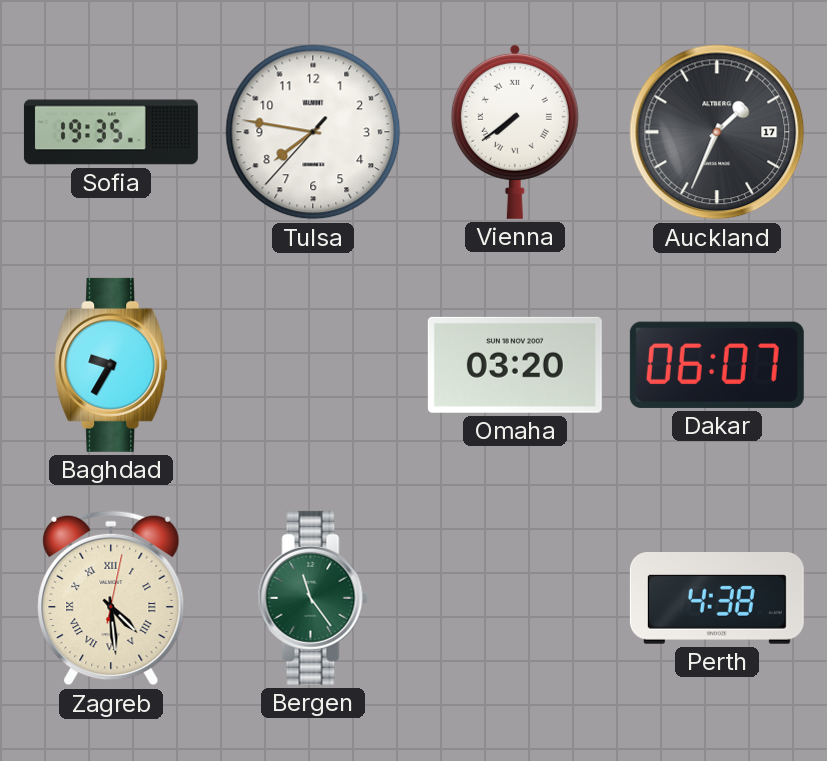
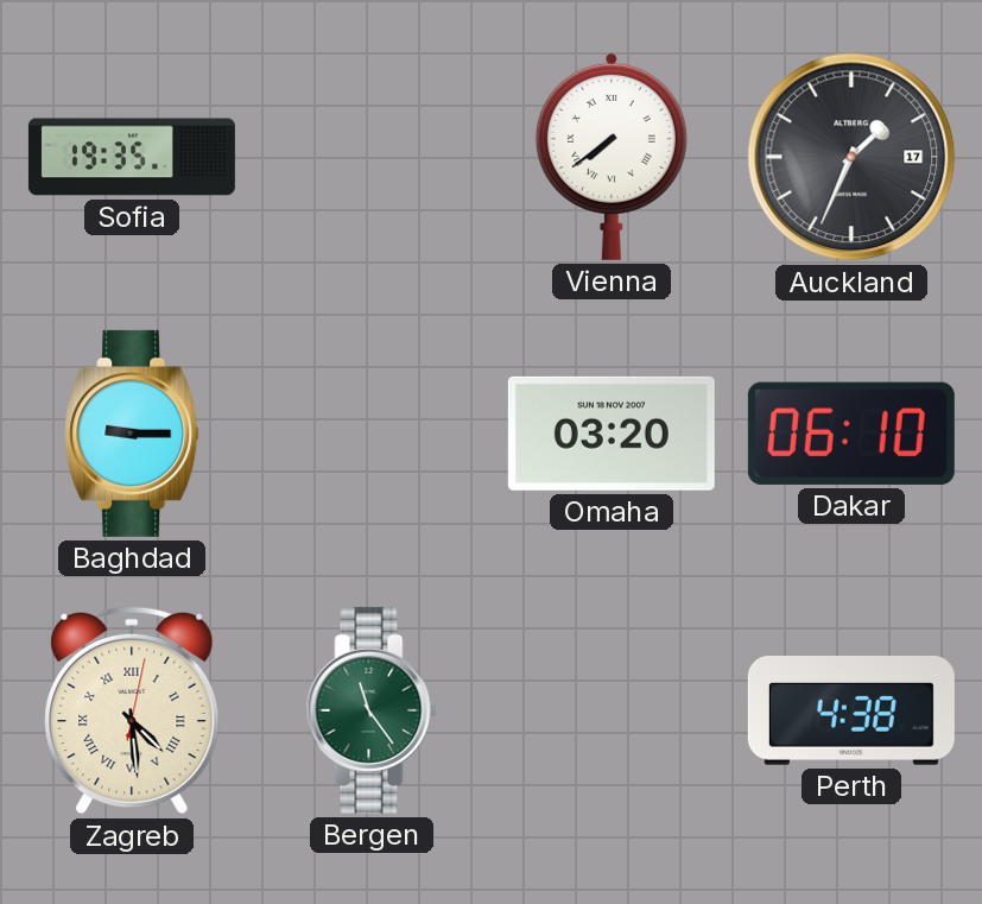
Tulsa: 7:46 -> none (313, 132)
Baghdad: 9:35 -> 9:15 (133, 434)
Dakar: 06:07 -> 06:10 (851, 434)
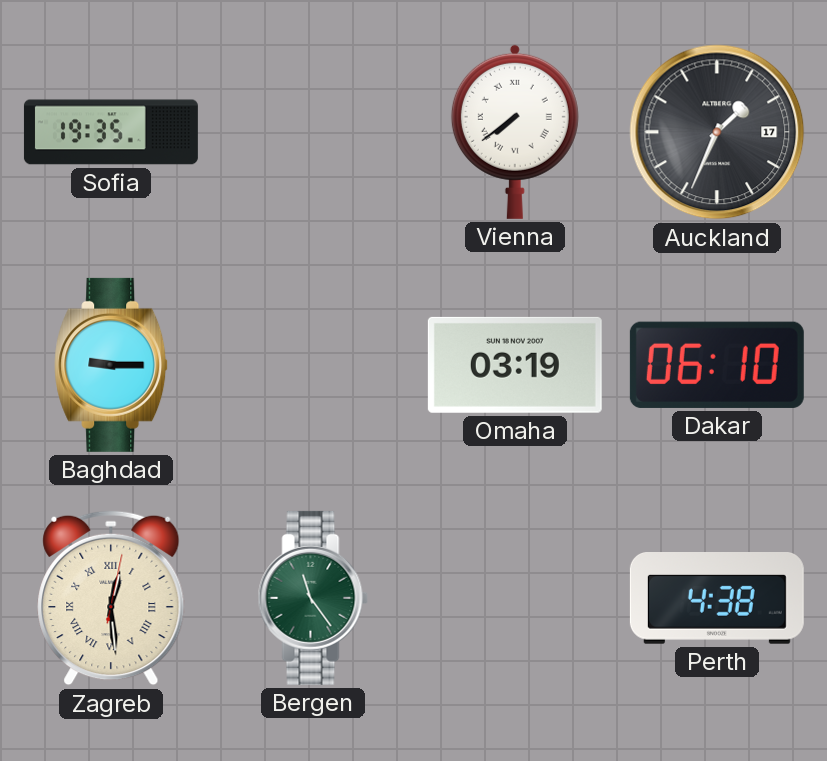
Omaha: 03:20 -> 03:19 (515, 365)
Zagreb: 4:29 -> 12:29 (111, 598)
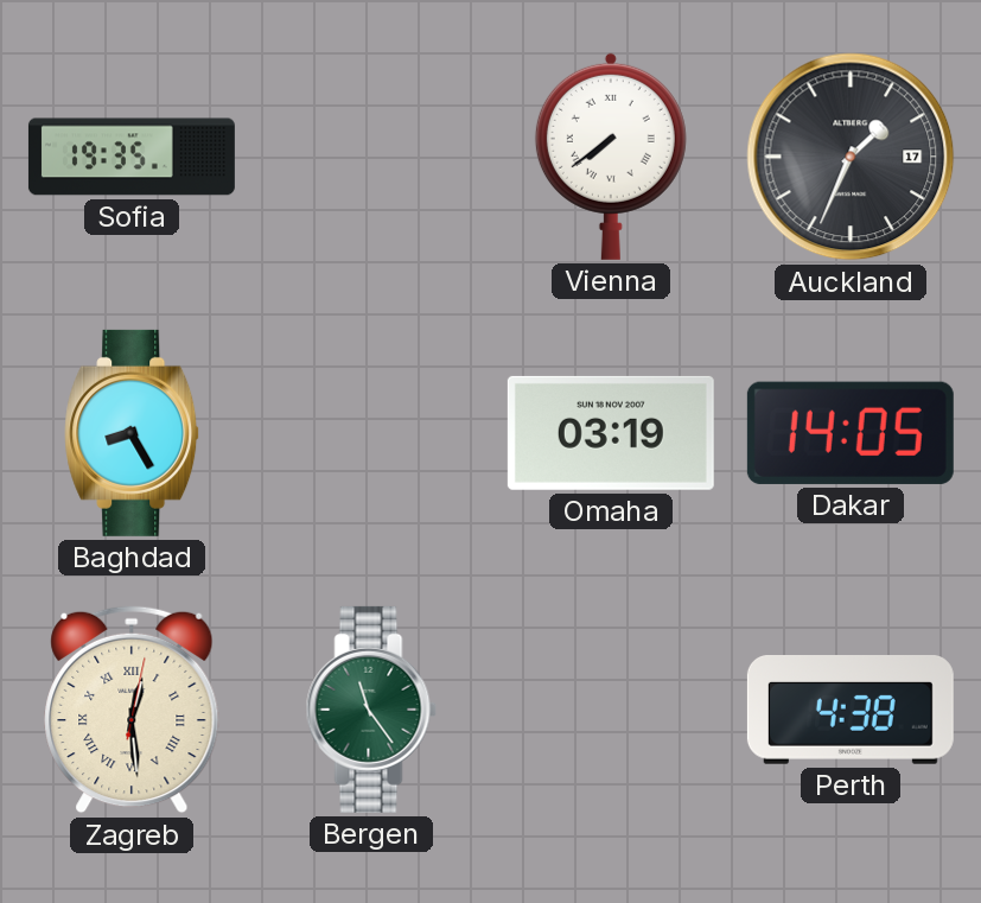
Baghdad: 9:15 -> 8:25 (133, 433)
Dakar: 06:10 -> 14:05 (851, 433)
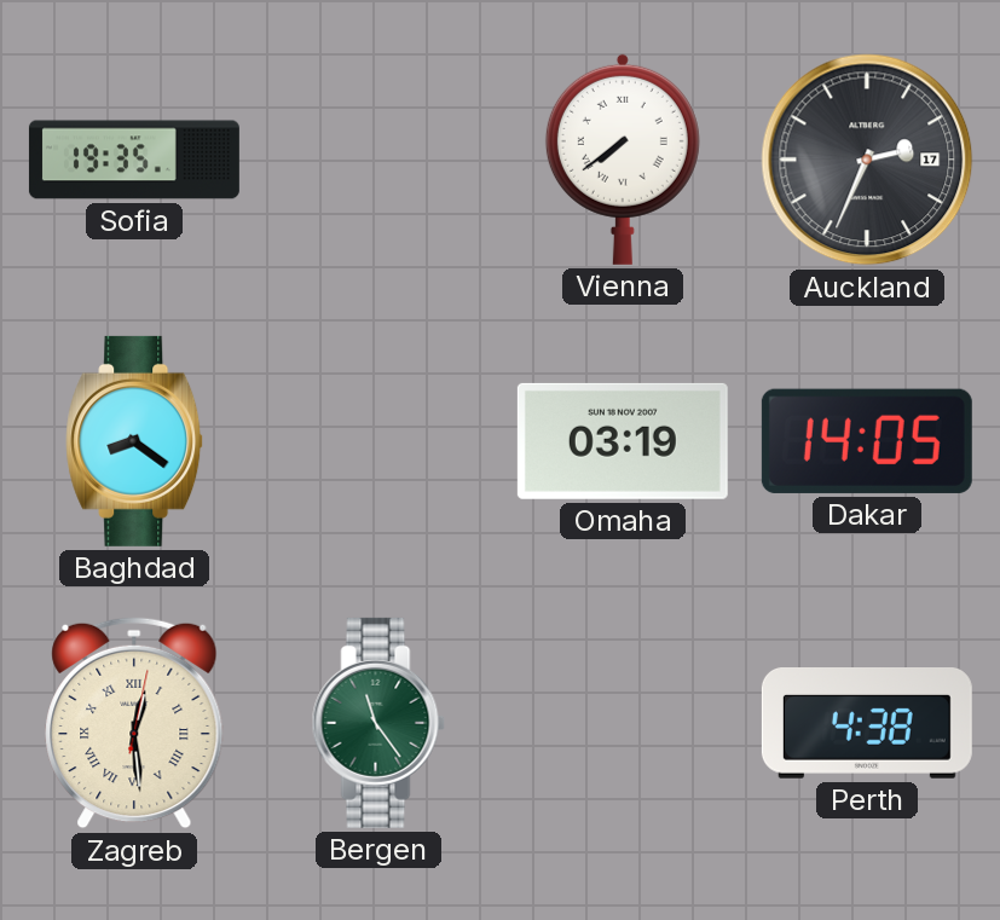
Auckland: 1:34 -> 2:34 (867, 160)
Baghdad: 8:25 -> 8:21 (135, 441)
